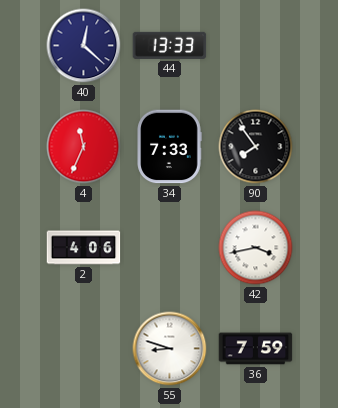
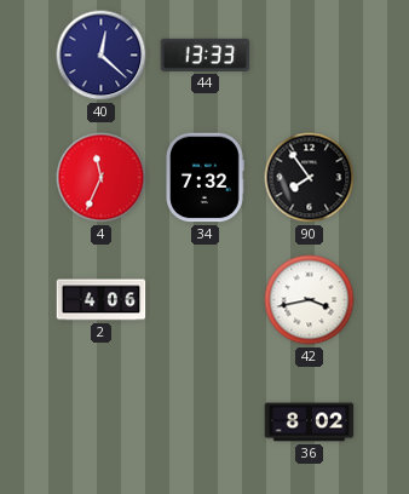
34: 7:33 -> 7:32 (204, 178)
55: 8:48 -> none (170, 349)
36: 7:59 -> 8:02 (310, 423)
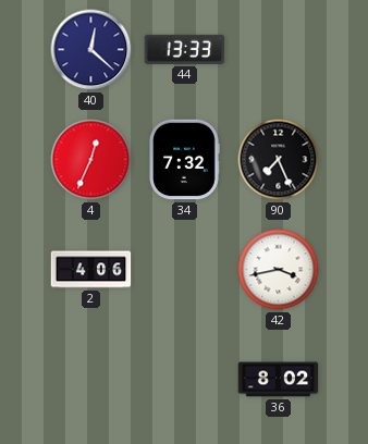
4: 11:34 -> 12:34 (91, 160)
90: 7:54 -> 7:26 (279, 160)
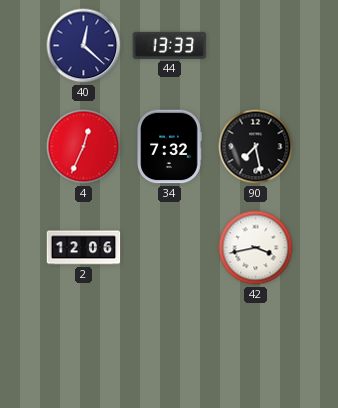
90: 7:26 -> 7:28 (256, 147)
2: 4:06 -> 12:06 (84, 248)
36: 8:02 -> none (279, 380)
